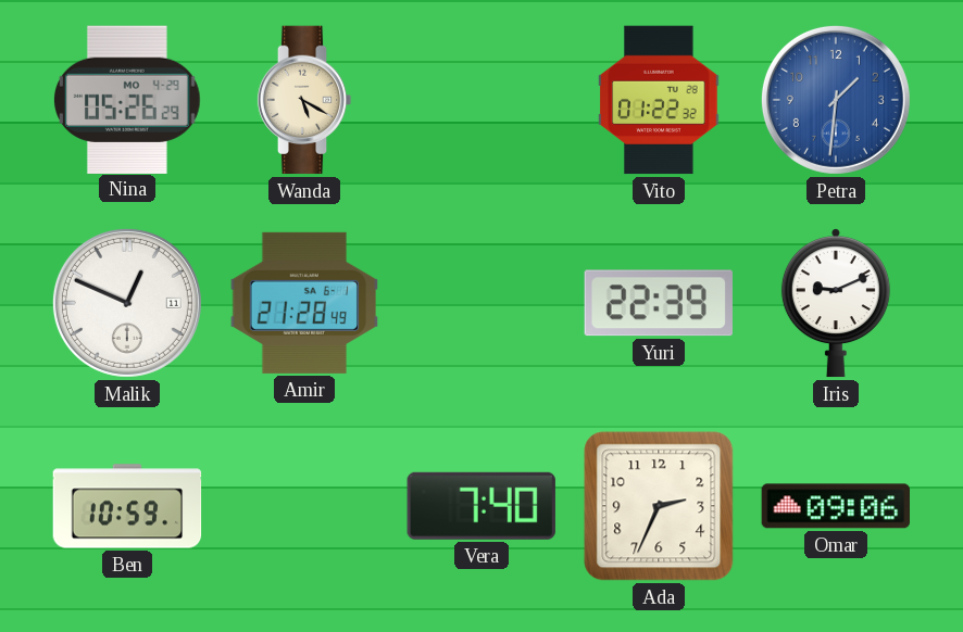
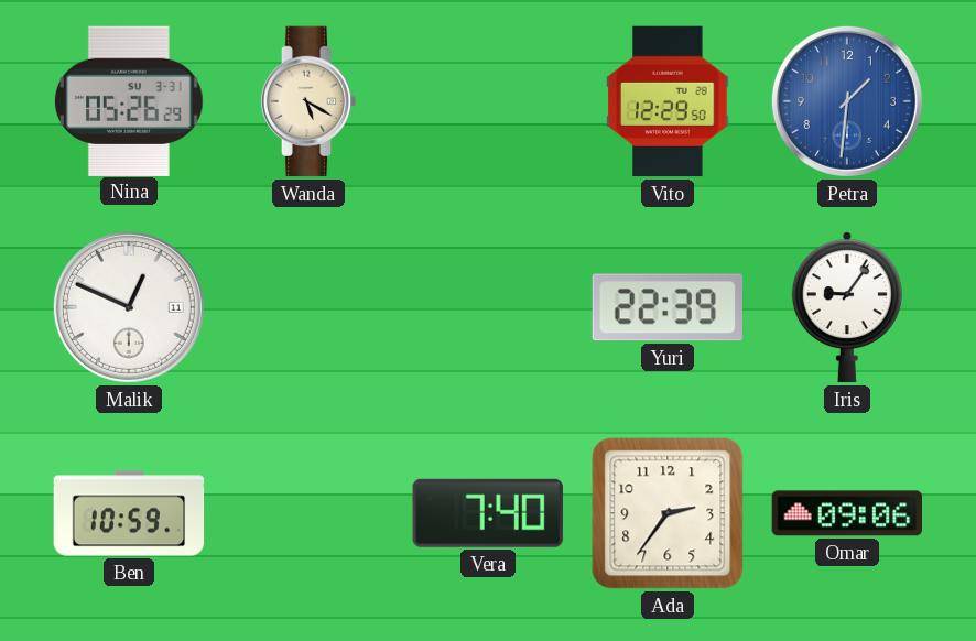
Nina date: MO 4-29 -> SU 3-31 (129, 100)
Vito: 01:22 -> 12:29 (668, 101)
Amir: 21:28 -> none (304, 303)
Iris: 9:11 -> 9:06 (847, 307)
Ada: 2:34 -> 2:36 (668, 513)
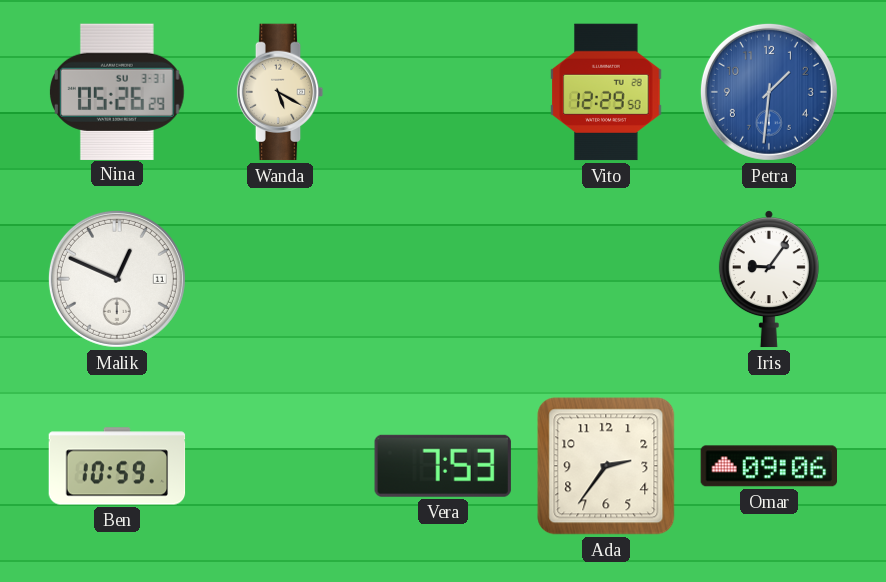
Yuri: 22:39 -> none (668, 307)
Vera: 7:40 -> 7:53 (443, 466)
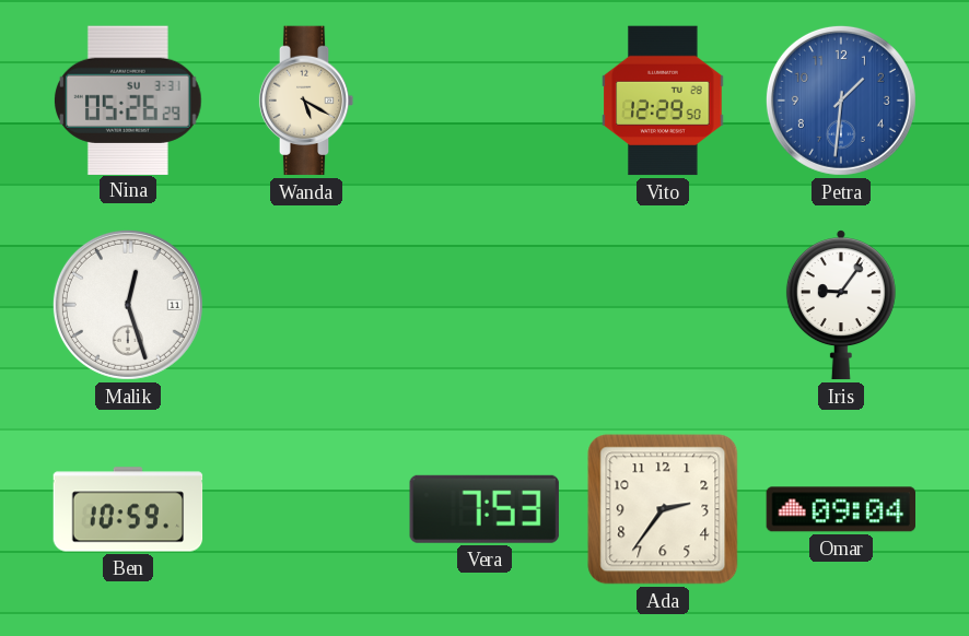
Malik: 12:49 -> 12:27 (128, 305)
Omar: 09:06 -> 09:04 (840, 509)
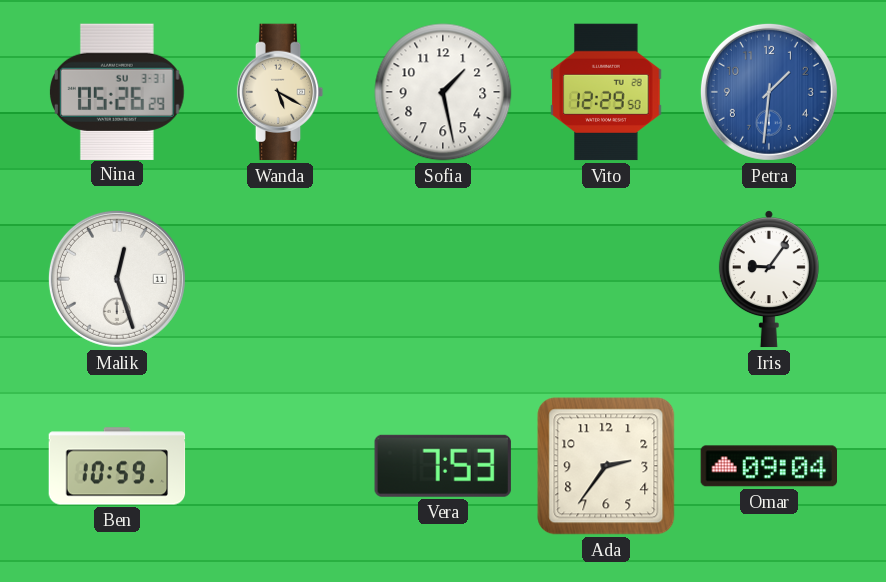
Sofia: none -> 1:28 (443, 92)
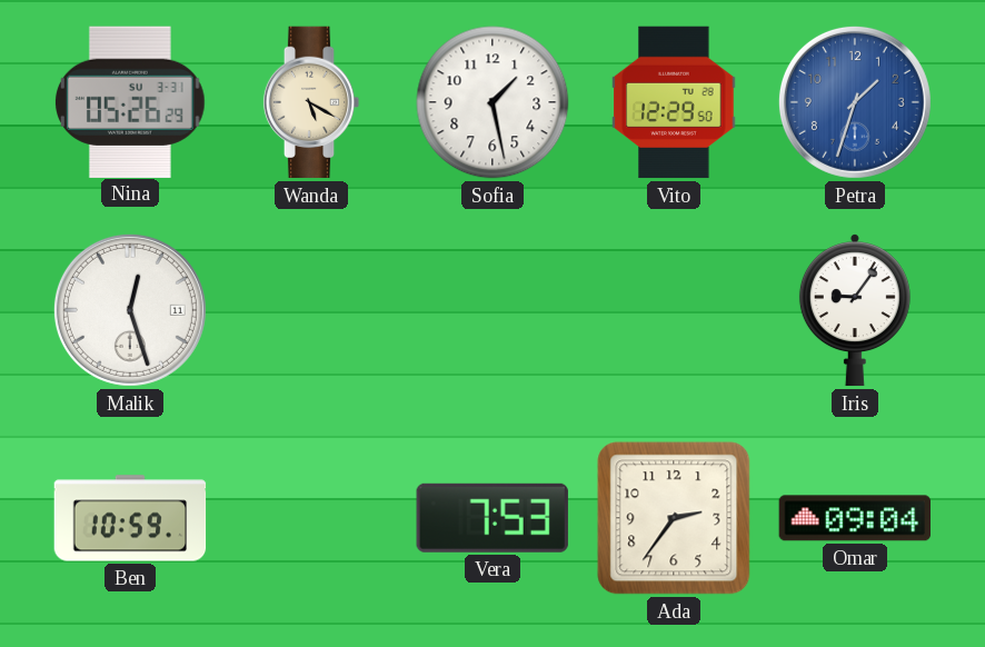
Petra: 1:31 -> 1:33 (855, 102)
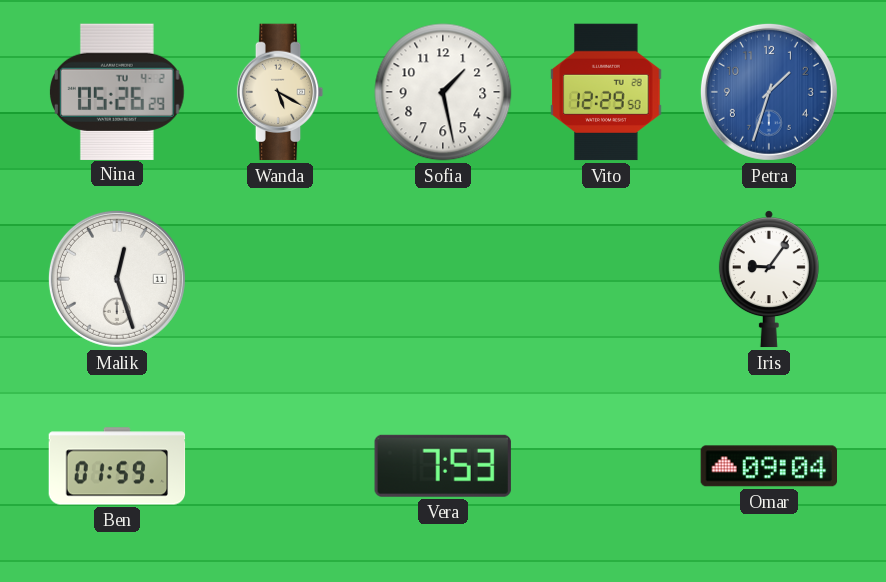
Nina date: SU 3-31 -> TU 4-2 (117, 91)
Ben: 10:59 -> 01:59 (117, 466)
Ada: 2:36 -> none (674, 518)
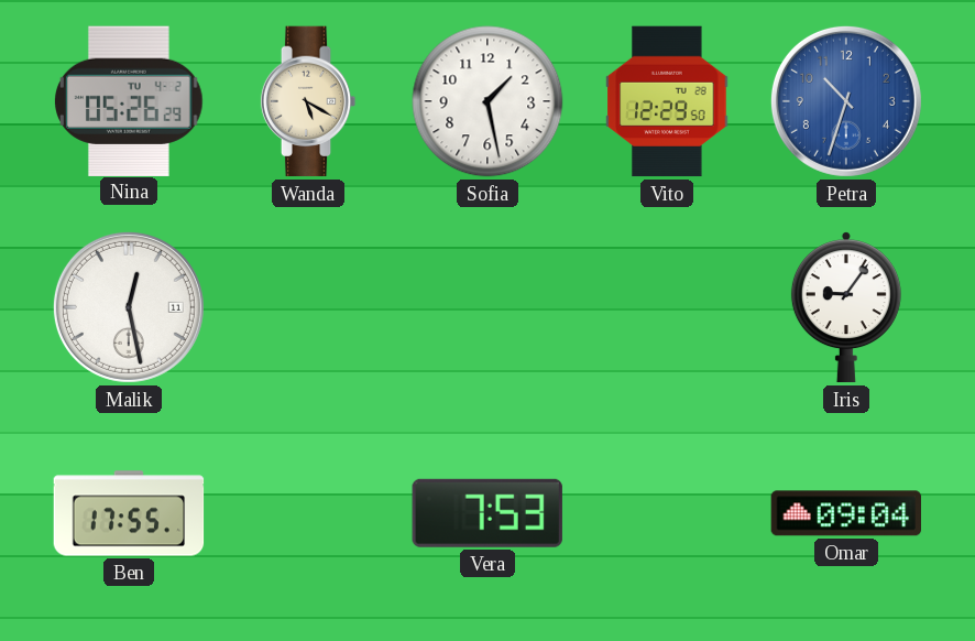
Petra: 1:33 -> 10:33 (846, 101)
Malik: 12:27 -> 12:28 (129, 307)
Ben: 01:59 -> 17:55 (129, 513)
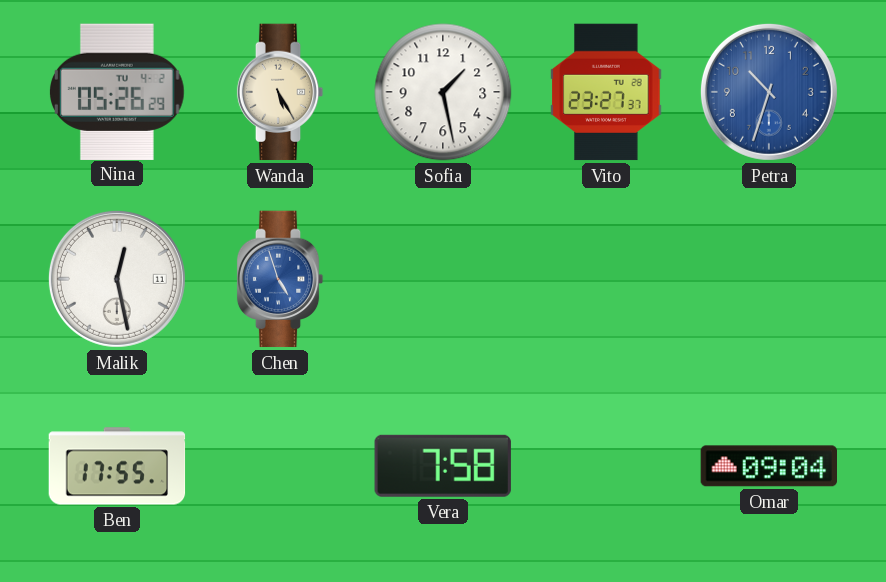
Wanda: 5:20 -> 5:25 (280, 92)
Vito: 12:29 -> 23:27 (606, 92)
Chen: none -> 4:57 (280, 279)
Iris: 9:06 -> none (846, 307)
Vera: 7:53 -> 7:58 (443, 466)
